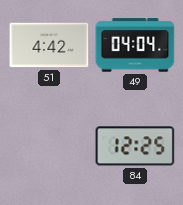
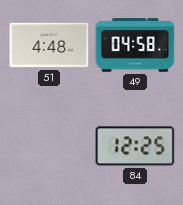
51: 4:42 -> 4:48 (49, 45)
49: 04:04 -> 04:58 (135, 45)
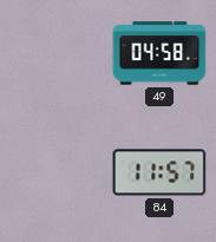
51: 4:48 -> none (49, 45)
84: 12:25 -> 11:57 (159, 172)
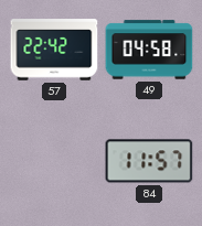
57: none -> 22:42 (54, 50)
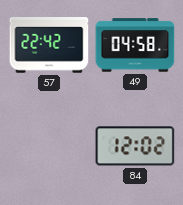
84: 11:57 -> 12:02 (135, 146)
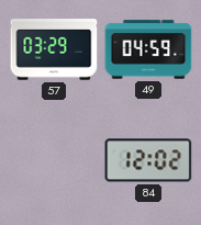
57: 22:42 -> 03:29 (54, 49)
49: 04:58 -> 04:59 (148, 49)
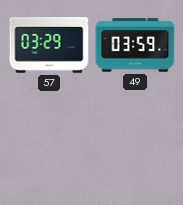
49: 04:59 -> 03:59 (135, 45)
84: 12:02 -> none (148, 160)
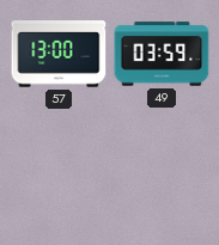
57: 03:29 -> 13:00 (59, 54)
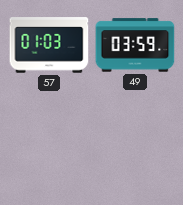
57: 13:00 -> 01:03 (49, 45)
